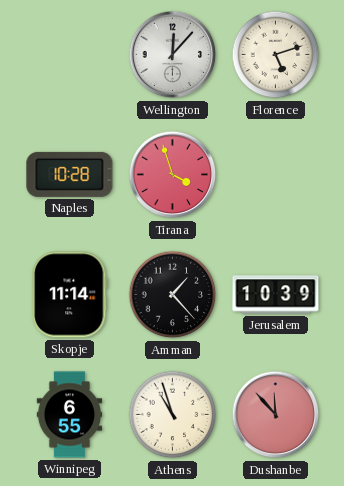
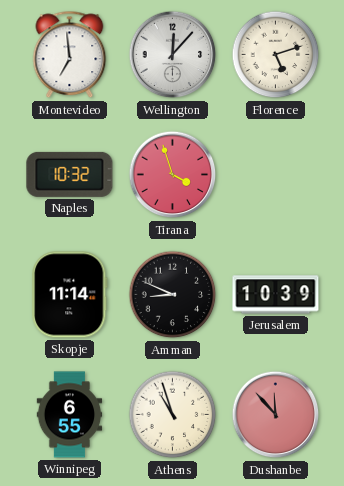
Montevideo: none -> 6:59 (70, 55)
Naples: 10:28 -> 10:32 (70, 174)
Amman: 1:23 -> 8:49 (173, 295)
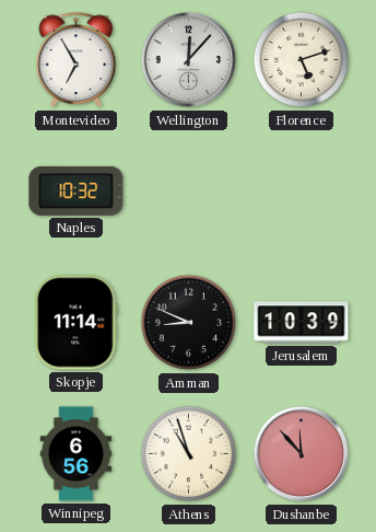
Montevideo: 6:59 -> 6:55 (77, 60)
Tirana: 3:57 -> none (173, 175)
Winnipeg: 6:55 -> 6:56 (77, 454)
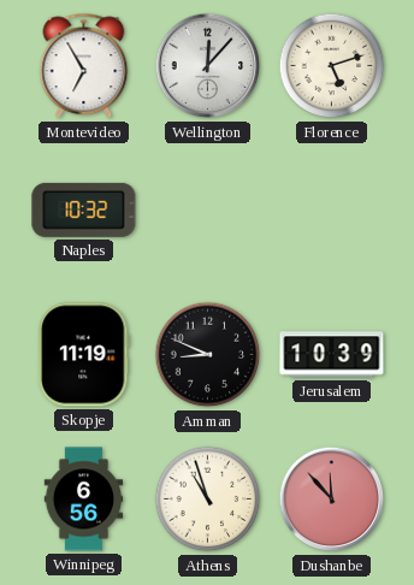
Skopje: 11:14 -> 11:19 (84, 355)
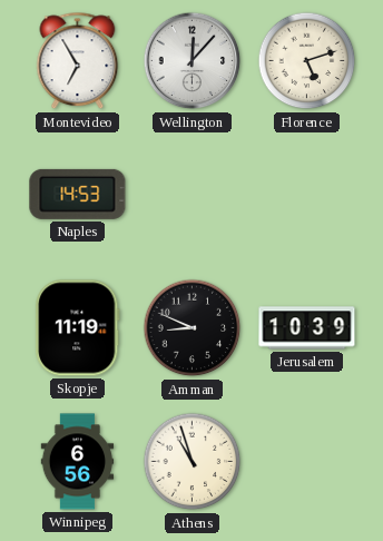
Naples: 10:32 -> 14:53 (78, 194)
Dushanbe: 11:53 -> none (332, 500)
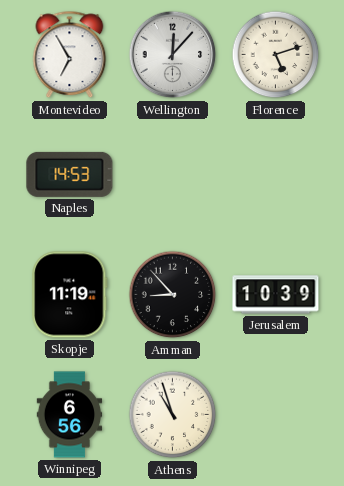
Amman: 8:49 -> 8:53 (173, 295)
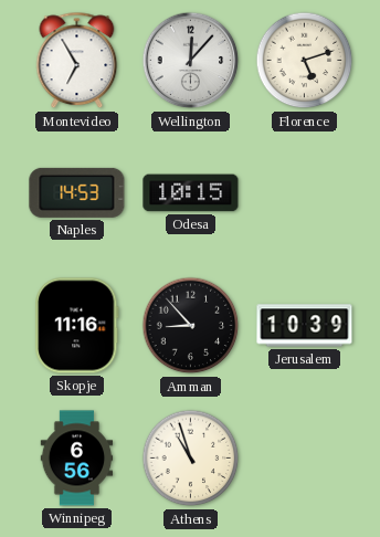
Odesa: none -> 10:15 (191, 193)
Skopje: 11:19 -> 11:16 (77, 326)
